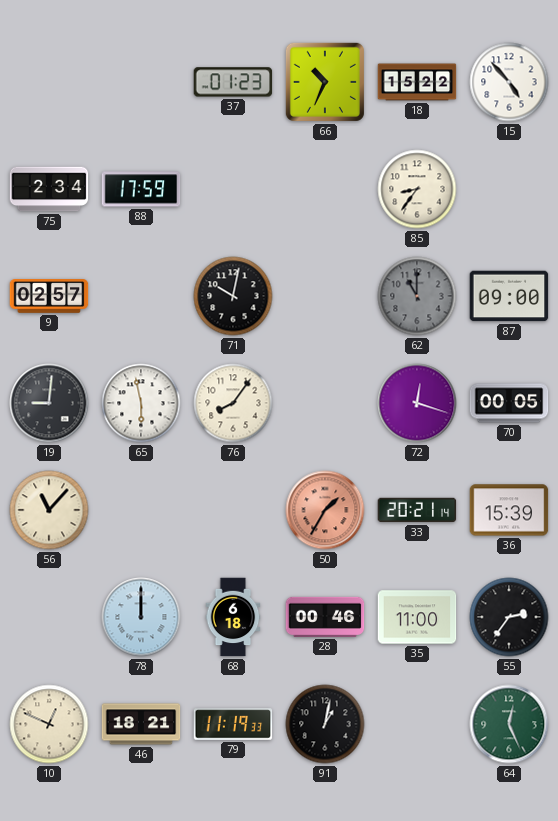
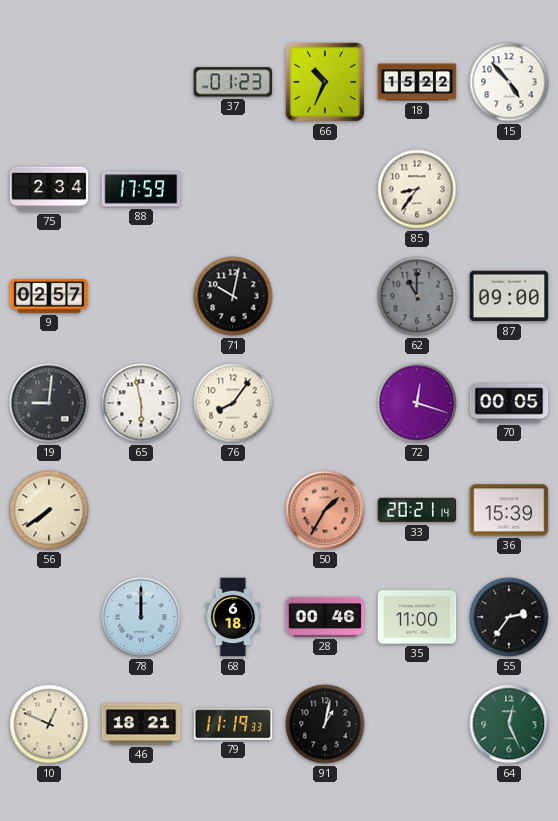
56: 11:07 -> 7:39 (49, 510)
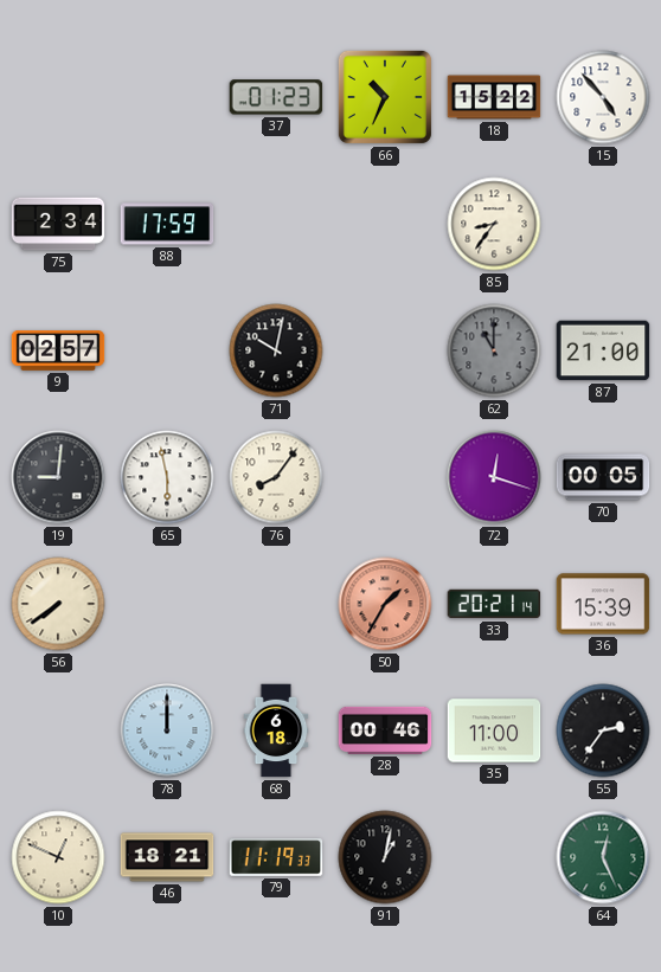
87: 09:00 -> 21:00 (603, 350)
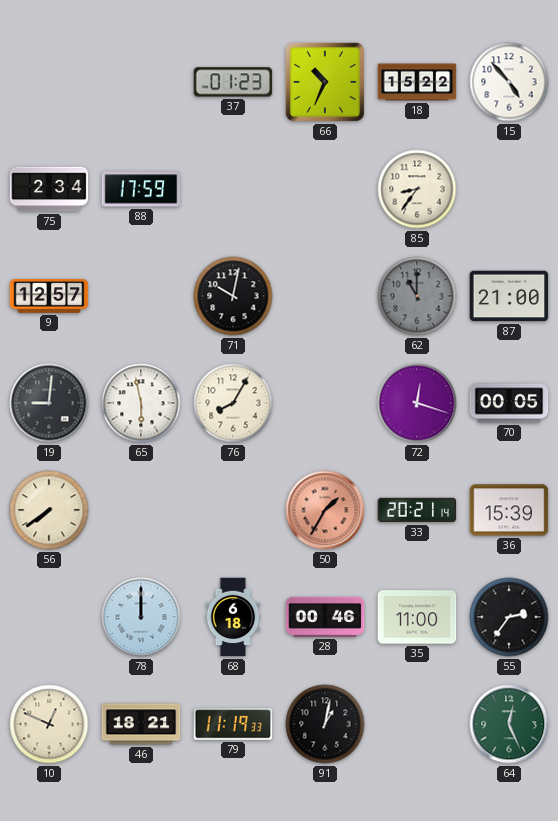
9: 02:57 -> 12:57 (49, 296)
76: 8:06 -> 8:05 (233, 403)
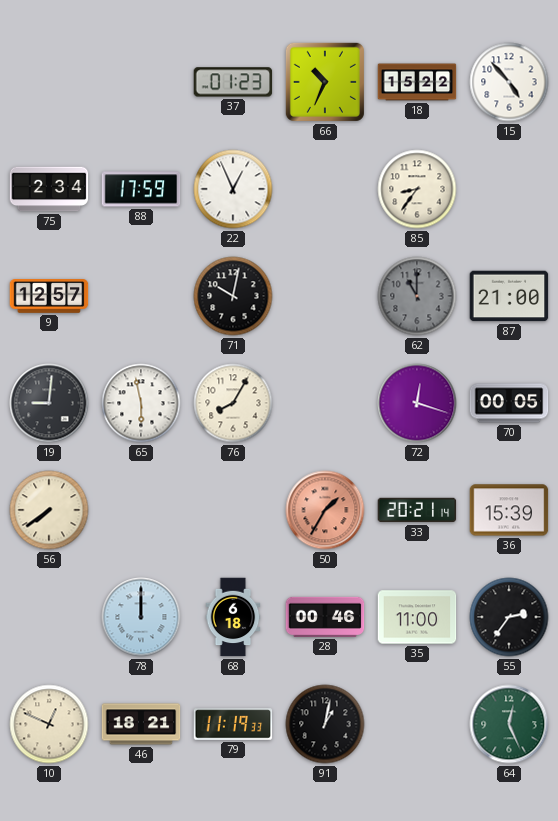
22: none -> 12:56 (233, 189)
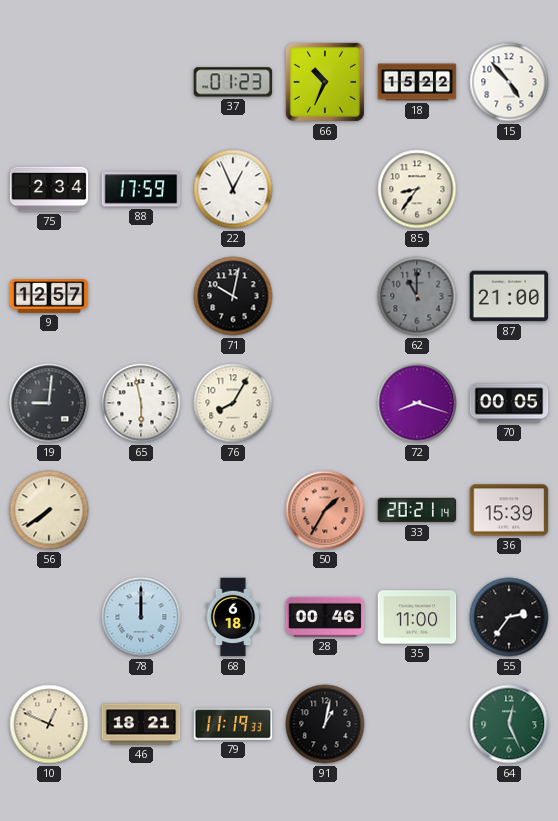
72: 12:18 -> 8:18 (417, 403)
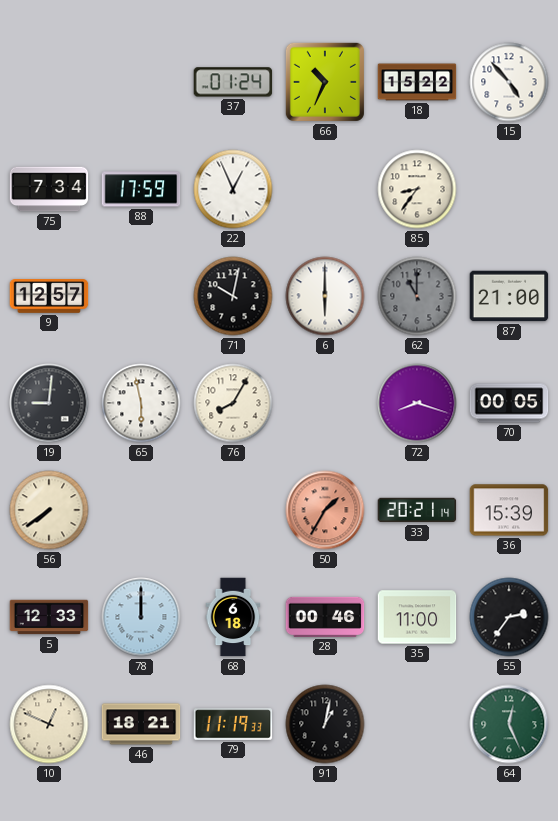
37: 01:23 -> 01:24 (233, 82)
75: 2:34 -> 7:34 (49, 189)
6: none -> 6:00 (325, 296)
5: none -> 12:33 (49, 617)
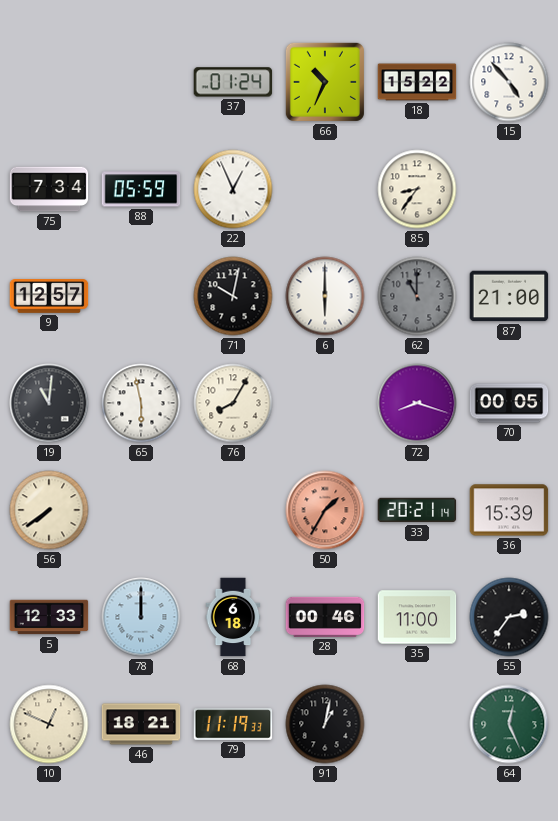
88: 17:59 -> 05:59 (141, 189)
19: 9:01 -> 11:01 (49, 403)
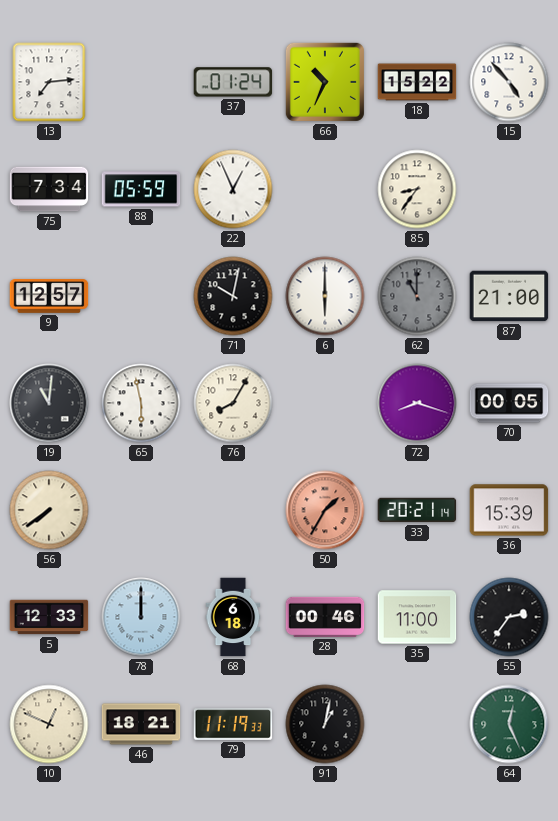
13: none -> 7:14 (49, 82)
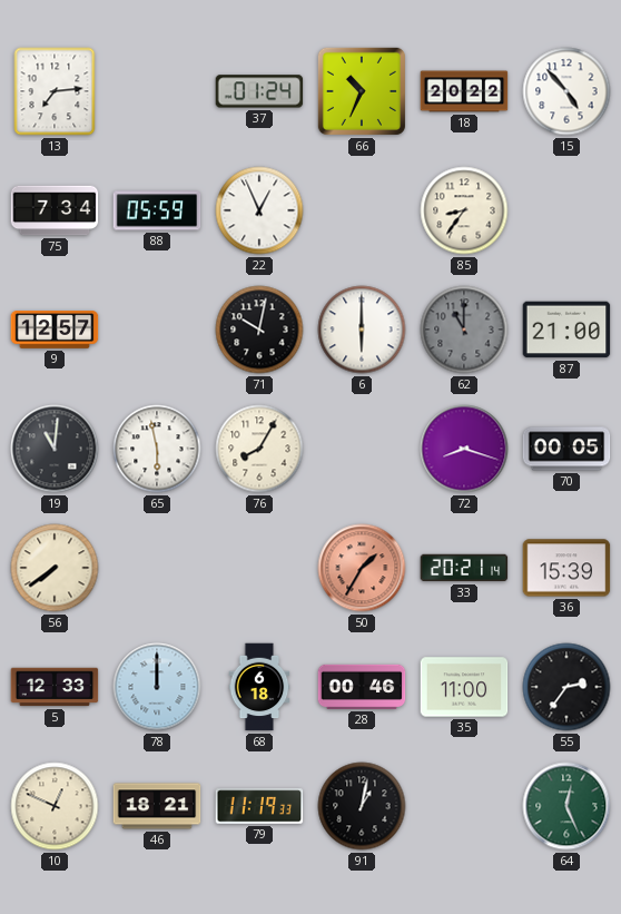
18: 15:22 -> 20:22 (464, 91)
